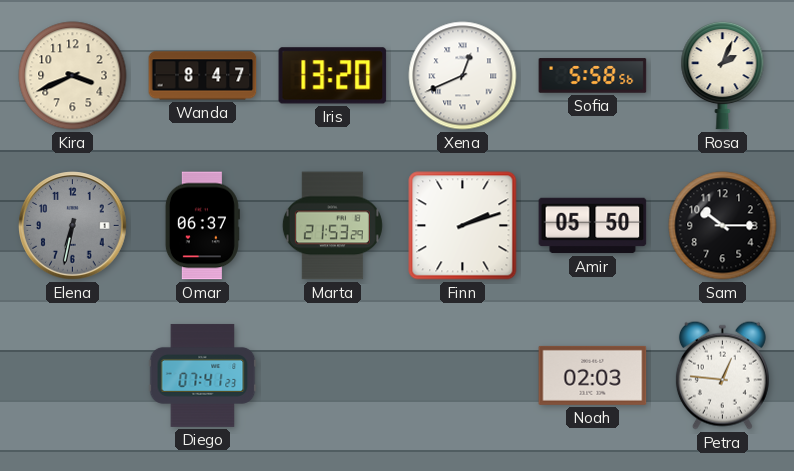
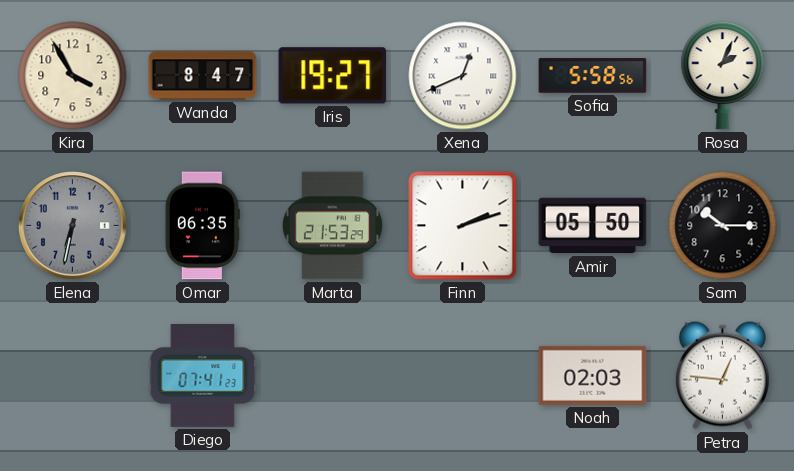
Kira: 3:41 -> 3:55 (73, 76)
Iris: 13:20 -> 19:27 (333, 76)
Omar: 06:37 -> 06:35 (202, 226)
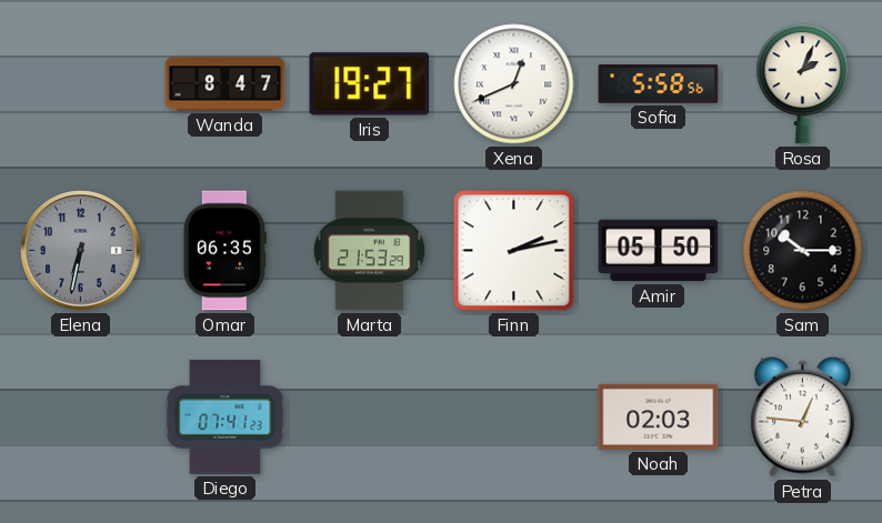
Kira: 3:55 -> none (73, 76)
Finn: 2:12 -> 2:13 (514, 251)
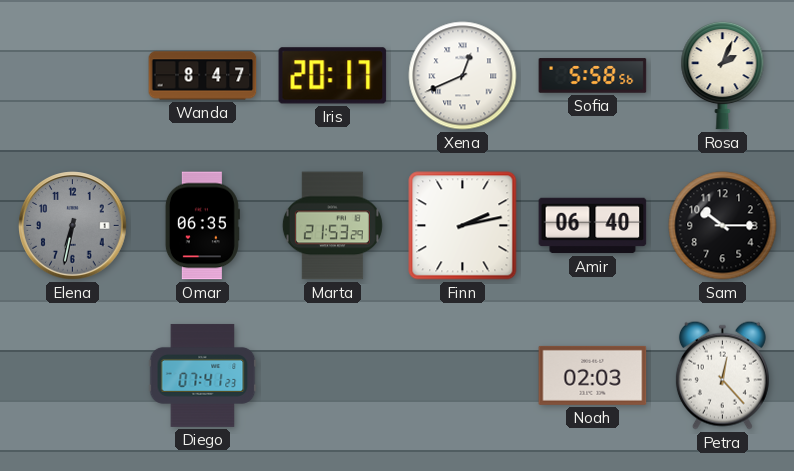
Iris: 19:27 -> 20:17 (333, 76)
Amir: 05:50 -> 06:40 (593, 226)
Petra: 12:46 -> 12:23 (722, 375)
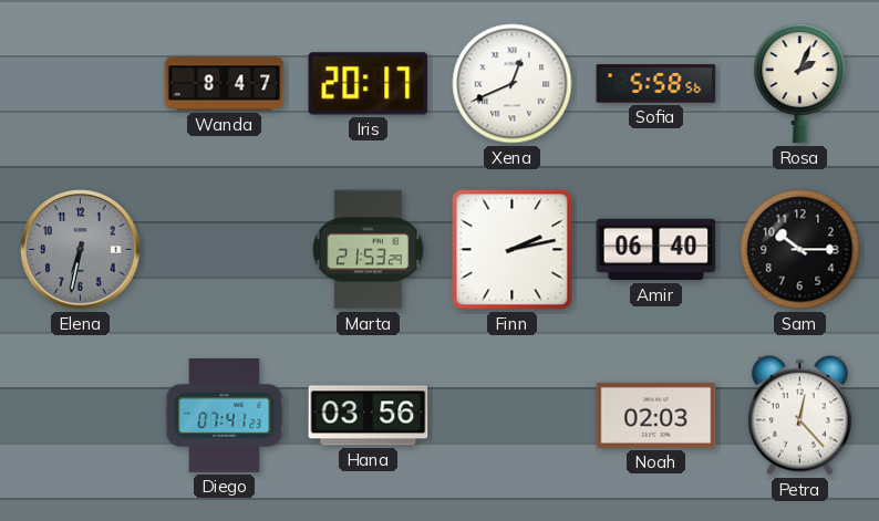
Omar: 06:35 -> none (202, 226)
Hana: none -> 03:56 (369, 416)
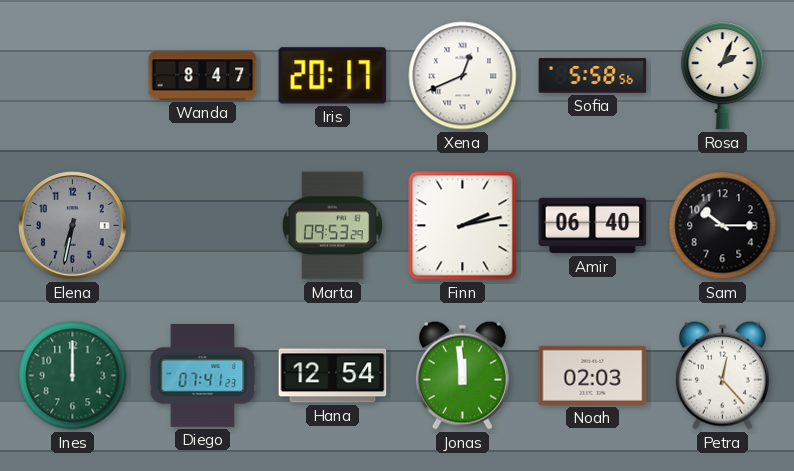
Marta: 21:53 -> 09:53 (332, 226)
Ines: none -> 12:00 (73, 376)
Hana: 03:56 -> 12:54 (333, 376)
Jonas: none -> 11:59 (462, 375)
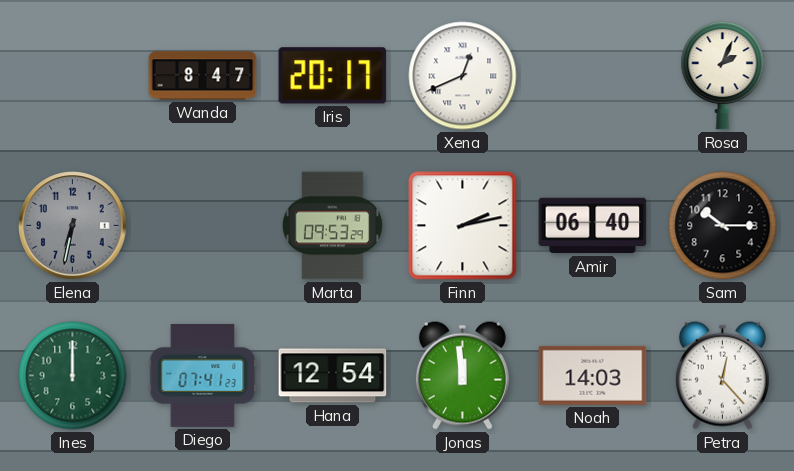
Sofia: 5:58 -> none (593, 76)
Noah: 02:03 -> 14:03 (593, 375)
